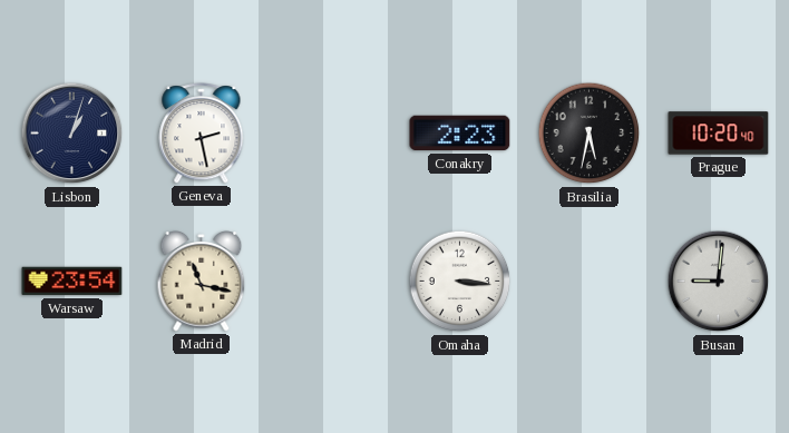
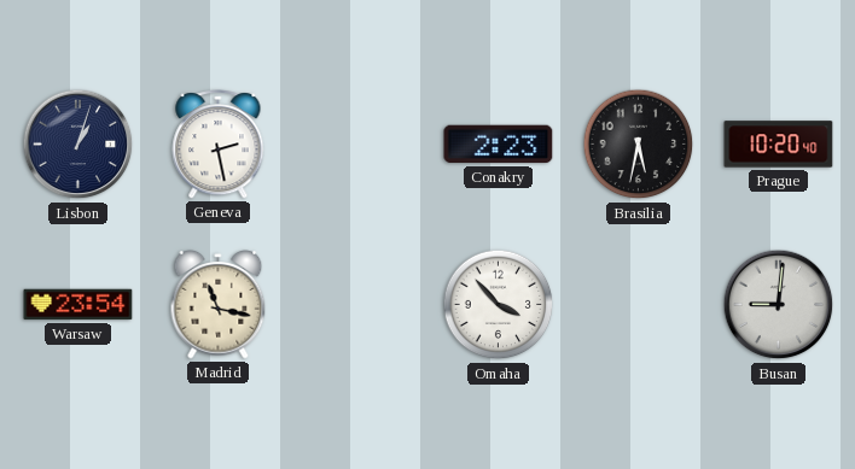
Omaha: 3:16 -> 3:53 (499, 305)
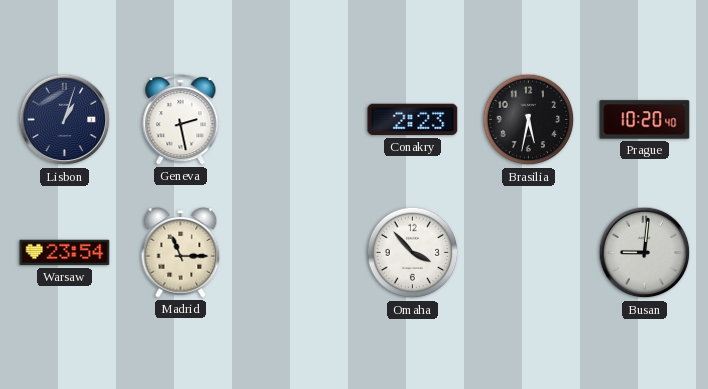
Madrid: 11:17 -> 11:15 (181, 253)
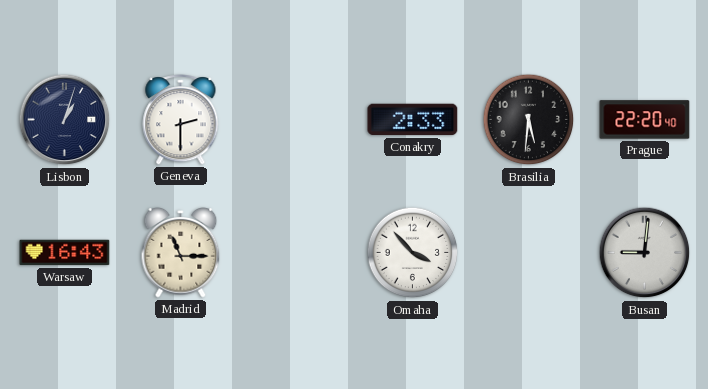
Geneva: 2:28 -> 2:30 (181, 120)
Conakry: 2:23 -> 2:33 (413, 120)
Brasilia: 5:32 -> 5:31 (529, 120)
Prague: 10:20 -> 22:20 (645, 120)
Warsaw: 23:54 -> 16:43 (65, 253)
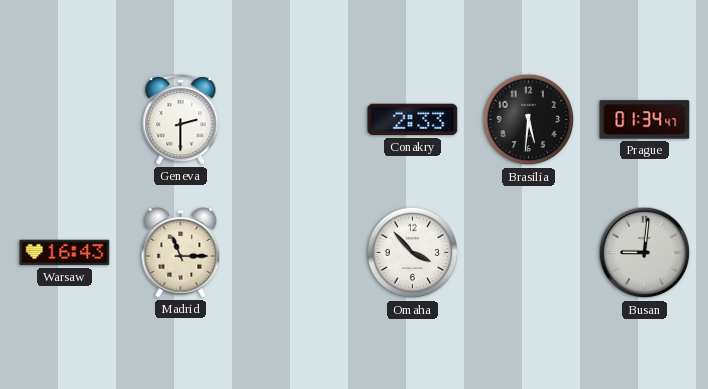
Lisbon: 1:03 -> none (65, 120)
Prague: 22:20 -> 01:34 (645, 120)
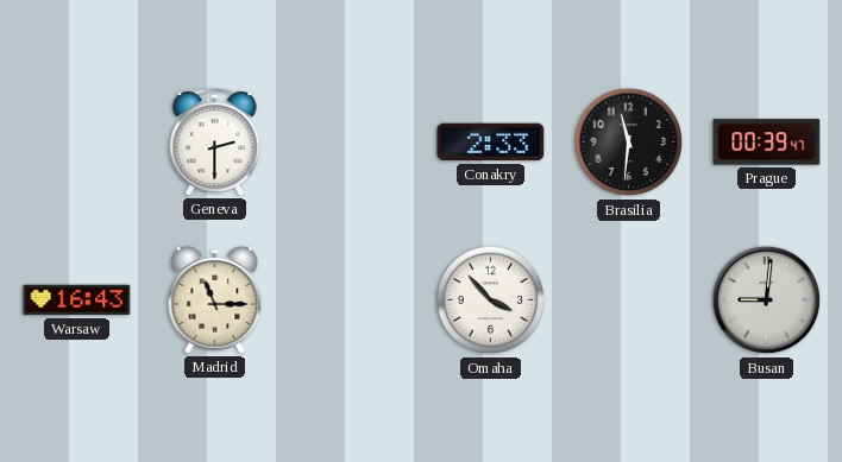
Brasilia: 5:31 -> 11:31 (629, 143)
Prague: 01:34 -> 00:39 (767, 143)
